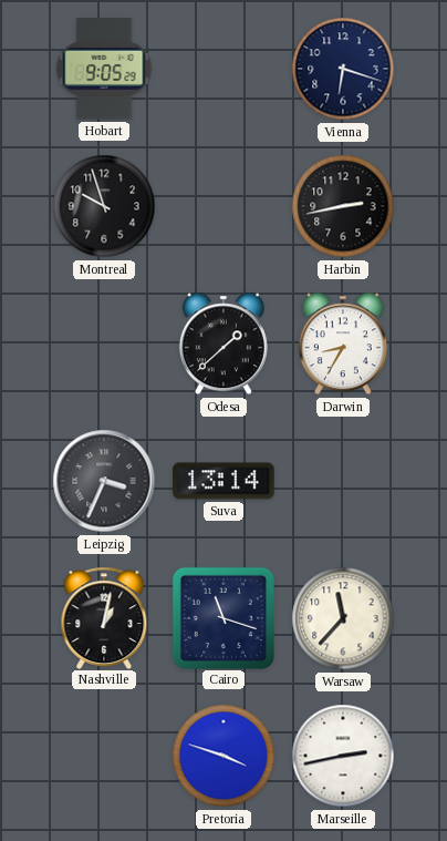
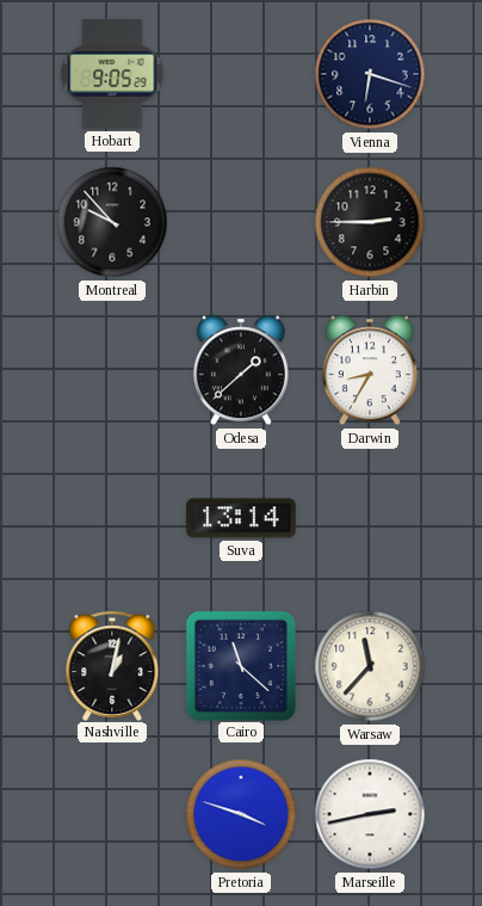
Montreal: 9:57 -> 9:53 (112, 222)
Harbin: 2:43 -> 2:45 (370, 222)
Leipzig: 3:34 -> none (104, 481)
Cairo: 11:18 -> 11:22 (240, 665)
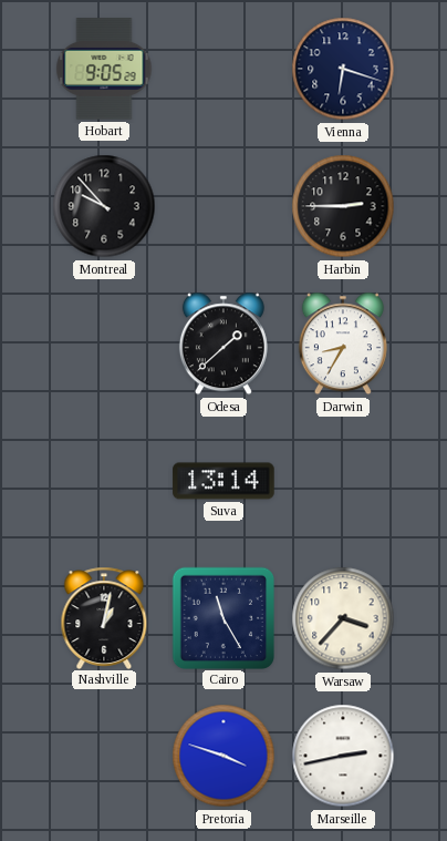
Cairo: 11:22 -> 11:25 (222, 617)
Warsaw: 11:37 -> 3:37 (343, 618)
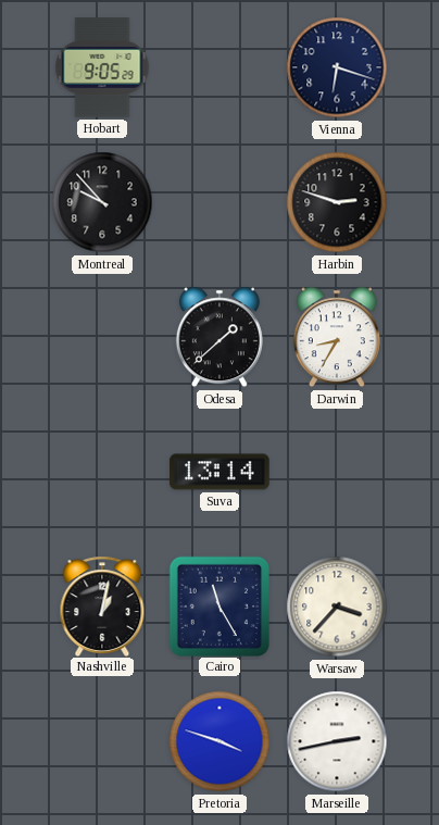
Harbin: 2:45 -> 2:48 (337, 202)
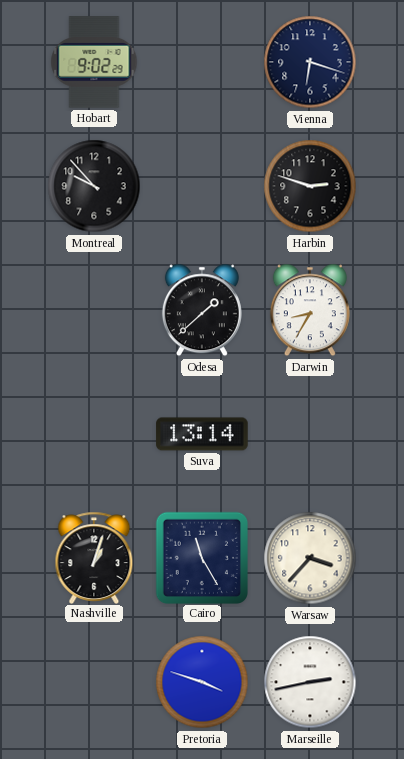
Hobart: 9:05 -> 9:02 (94, 62)
Nashville: 1:02 -> 1:03 (94, 557)
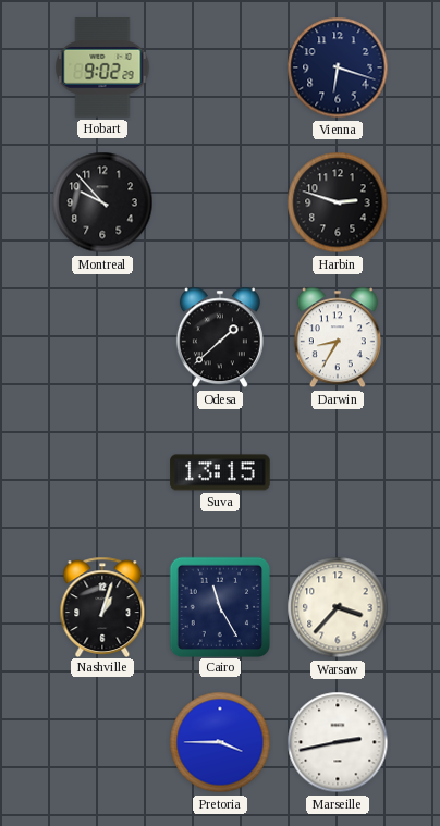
Suva: 13:14 -> 13:15 (220, 472)
Pretoria: 3:48 -> 3:45 (220, 742)
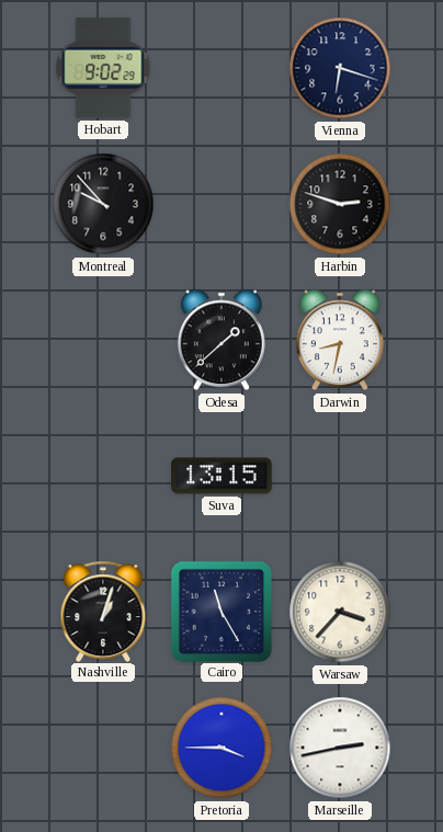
Darwin: 8:35 -> 8:32 (340, 340)
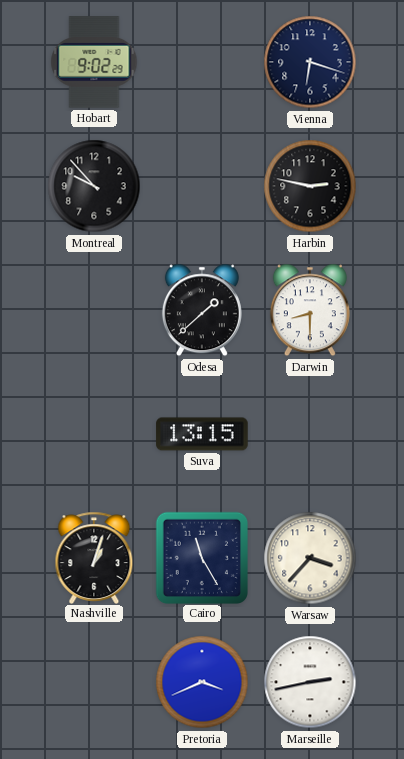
Harbin: 2:48 -> 2:47 (310, 186)
Darwin: 8:32 -> 8:30 (310, 310)
Pretoria: 3:45 -> 3:41 (202, 682)
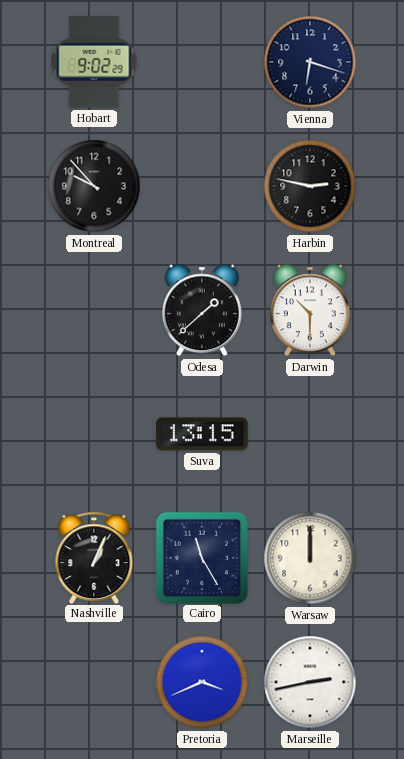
Darwin: 8:30 -> 10:30 (310, 310)
Nashville: 1:03 -> 1:04 (94, 557)
Warsaw: 3:37 -> 12:00 (310, 558)
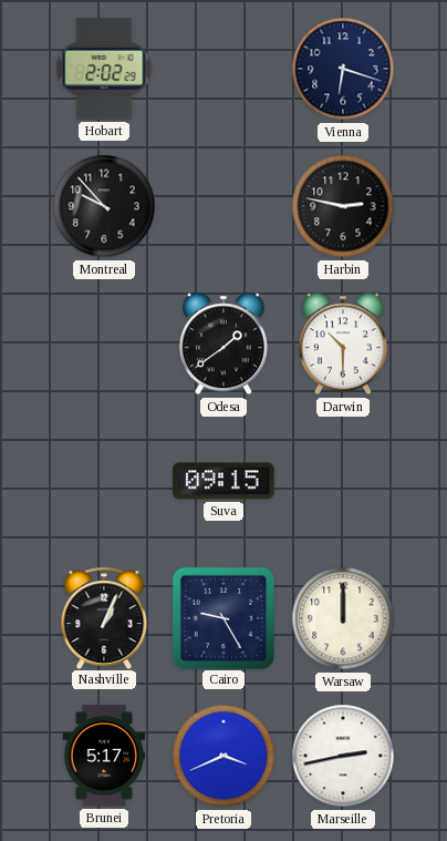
Hobart: 9:02 -> 2:02 (104, 69)
Odesa: 1:38 -> 1:39 (224, 343)
Suva: 13:15 -> 09:15 (224, 481)
Cairo: 11:25 -> 9:25 (222, 617)
Brunei: none -> 5:17 (104, 756)
